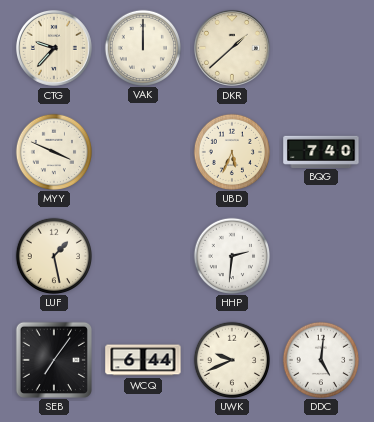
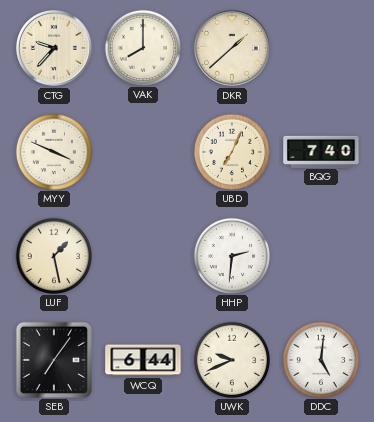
VAK: 12:00 -> 8:00 (142, 47)
UBD: 5:34 -> 7:04 (231, 151)
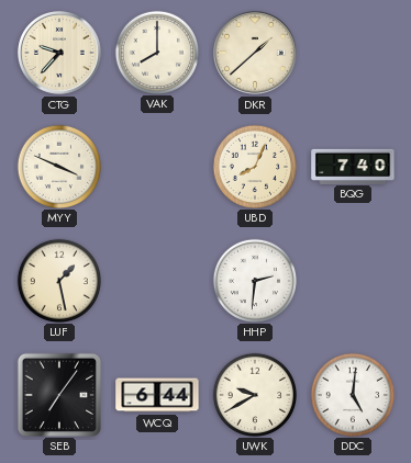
UBD: 7:04 -> 8:04 (254, 166)
UWK: 9:41 -> 9:40 (254, 394)
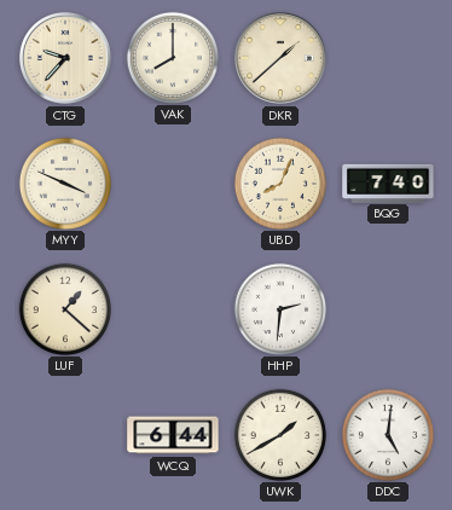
LUF: 1:28 -> 1:22 (64, 308)
SEB: 7:06 -> none (58, 394)
UWK: 9:40 -> 1:40 (279, 434)
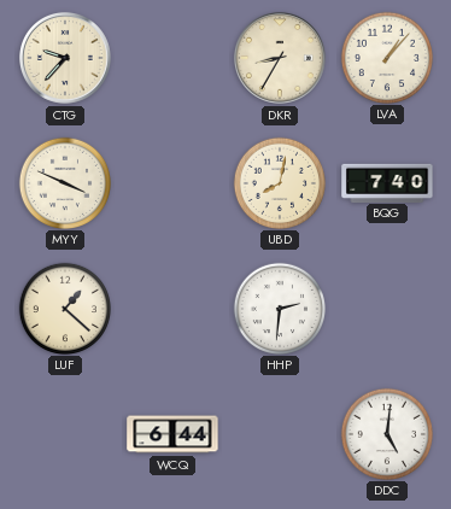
VAK: 8:00 -> none (172, 57)
DKR: 1:38 -> 8:35 (280, 58)
LVA: none -> 1:07 (386, 57)
UBD: 8:04 -> 8:02 (279, 182)
UWK: 1:40 -> none (279, 434)
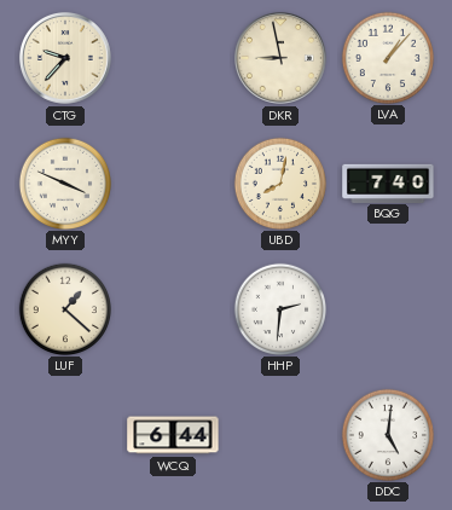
DKR: 8:35 -> 8:58 (280, 58)
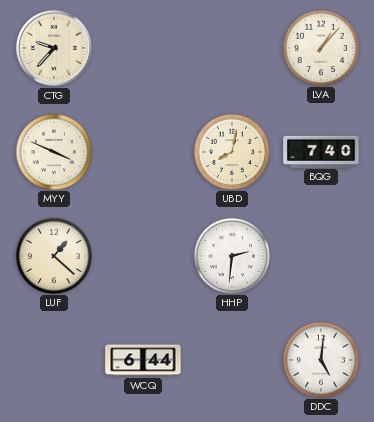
DKR: 8:58 -> none (280, 58)
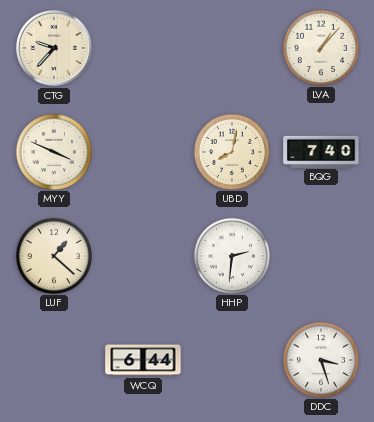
DDC: 5:01 -> 3:27 (320, 359)
